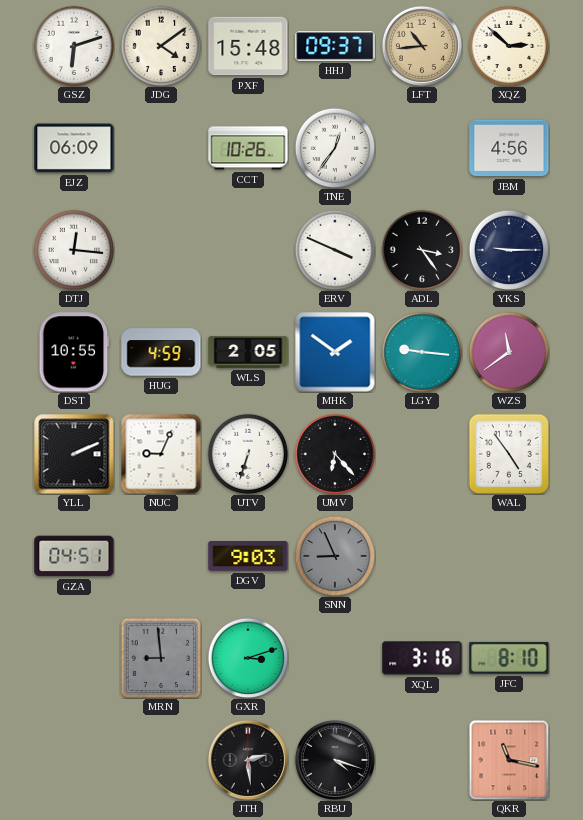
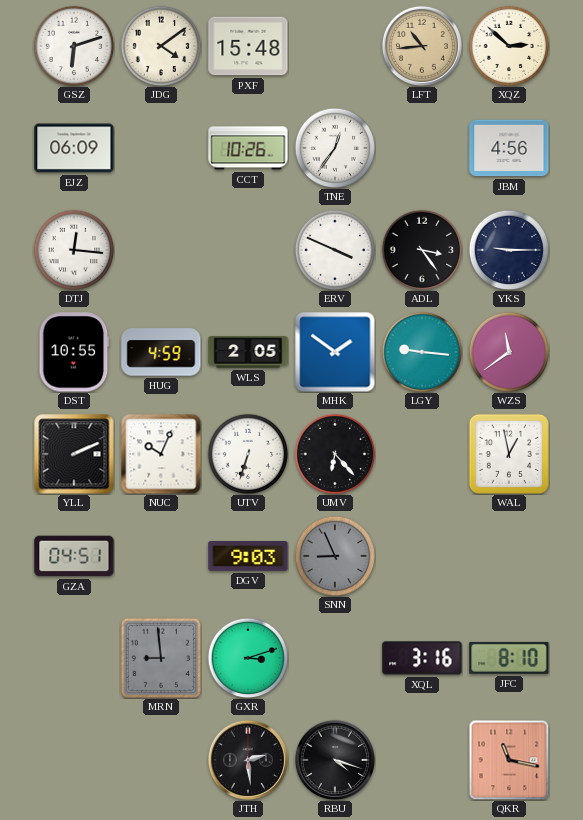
HHJ: 09:37 -> none (335, 46)
NUC: 9:04 -> 10:04 (161, 454)
WAL: 4:54 -> 12:58 (509, 454)
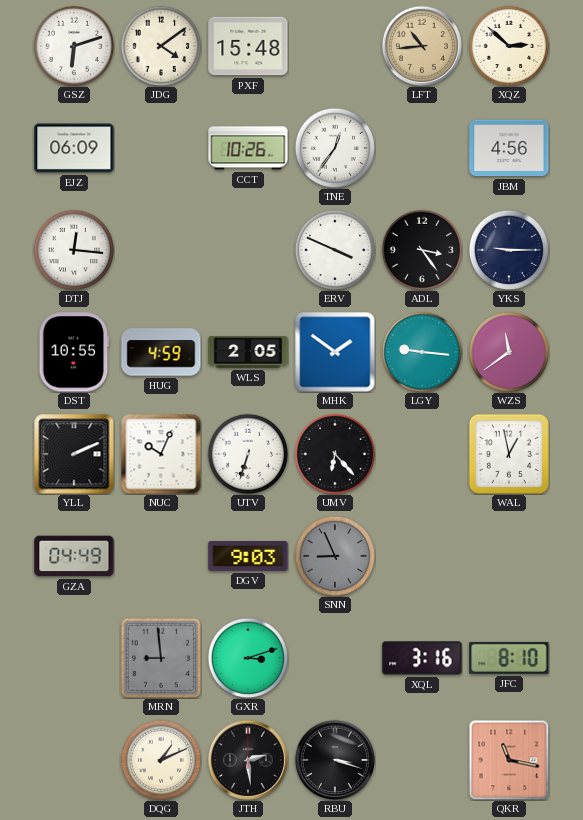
GZA: 04:51 -> 04:49 (74, 556)
DQG: none -> 1:11 (161, 760)
RBU: 4:18 -> 3:18 (335, 760)
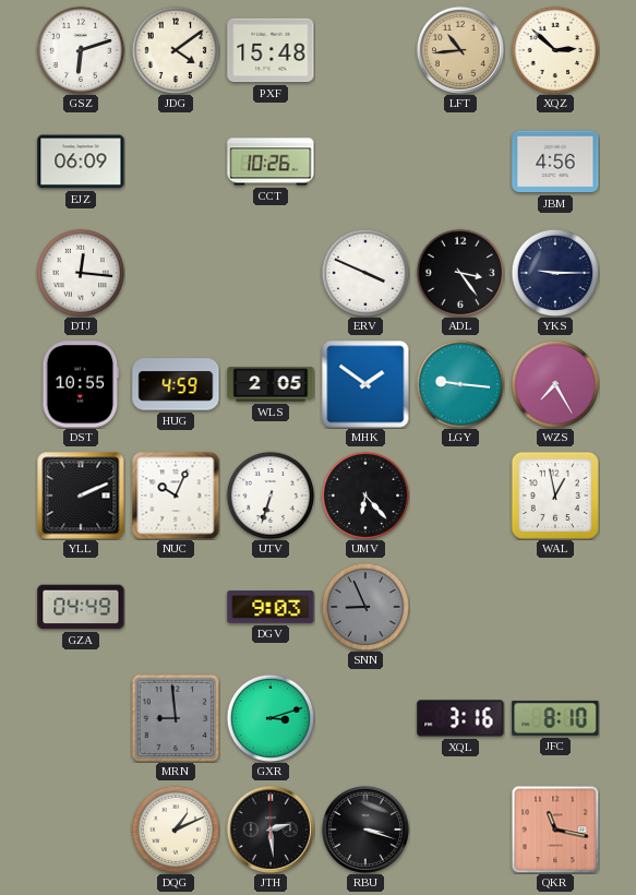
TNE: 12:36 -> none (335, 148)
WZS: 11:39 -> 7:25 (555, 384)
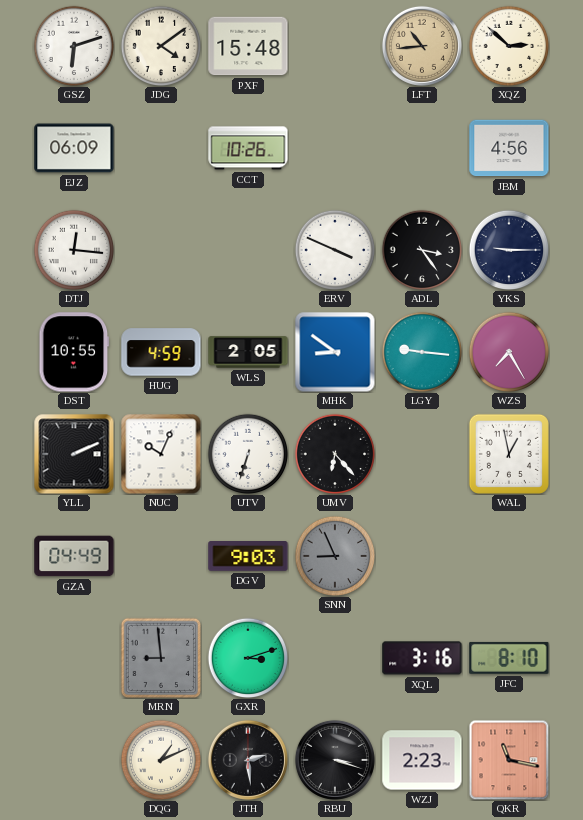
MHK: 1:51 -> 8:51 (335, 352)
WZJ: none -> 2:23 (422, 760)
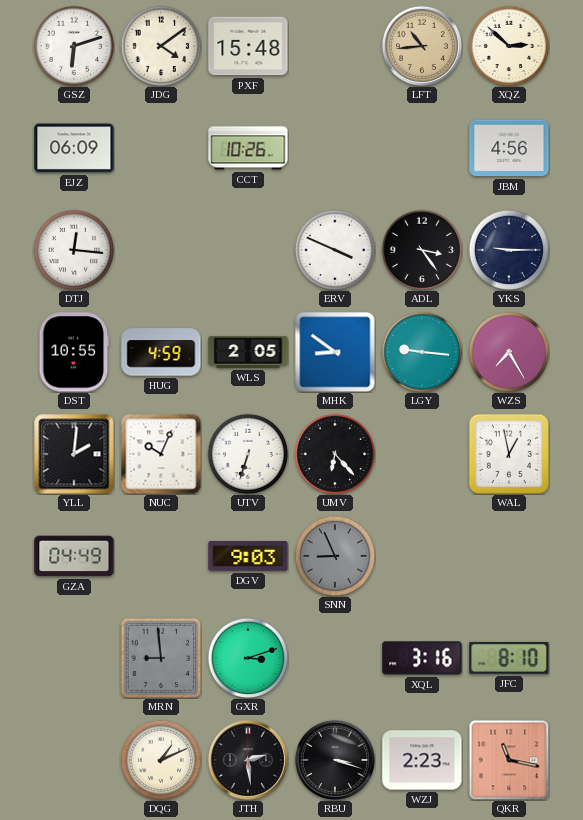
YLL: 2:11 -> 2:01 (74, 454)
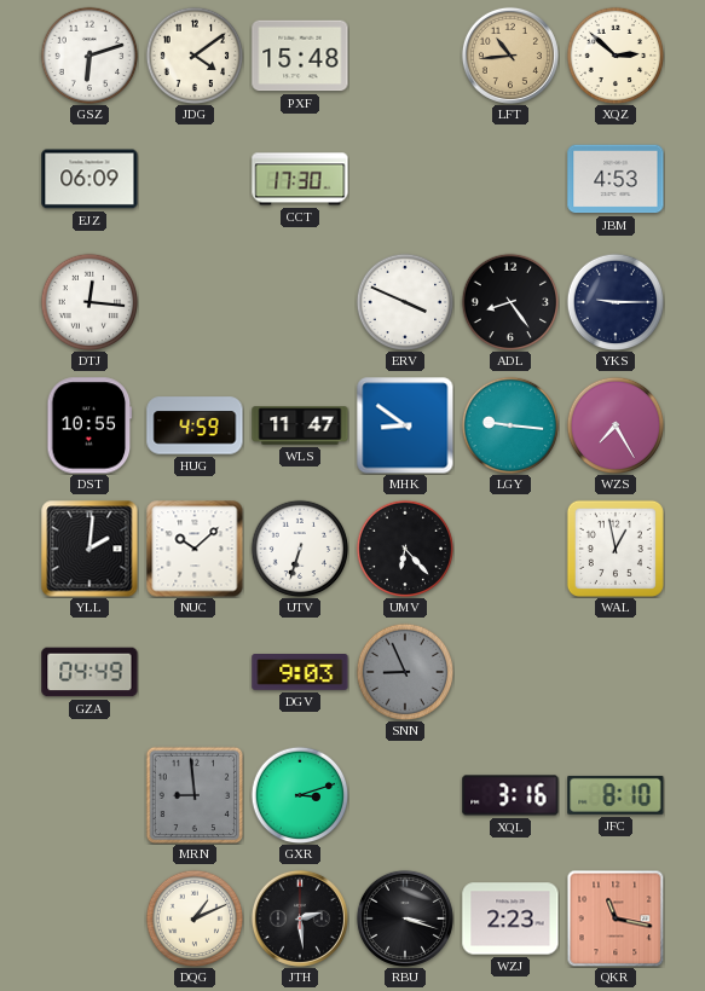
CCT: 10:26 -> 17:30 (300, 179)
JBM: 4:56 -> 4:53 (616, 179)
ADL: 3:24 -> 8:24 (510, 302)
WLS: 2:05 -> 11:47 (300, 425)
NUC: 10:04 -> 10:08 (195, 549)
